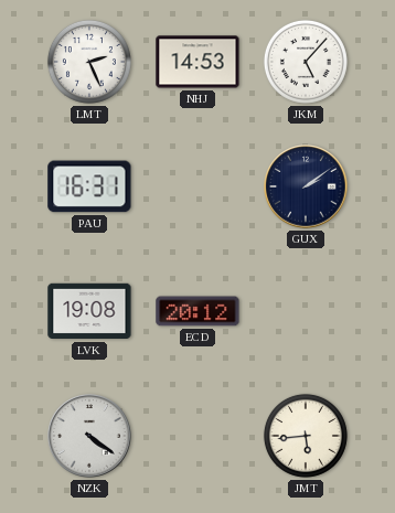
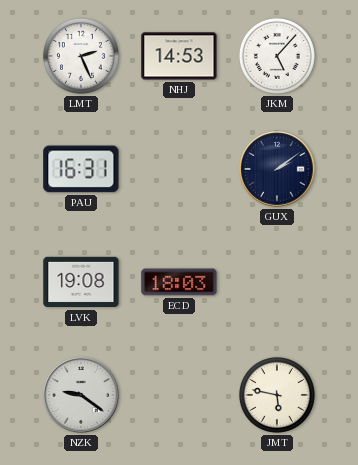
ECD: 20:12 -> 18:03 (179, 282)
NZK: 4:21 -> 9:21 (81, 395)
JMT: 5:44 -> 5:47 (277, 395)
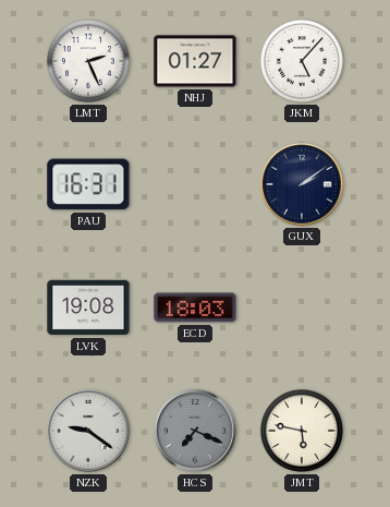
NHJ: 14:53 -> 01:27 (195, 61)
HCS: none -> 7:19 (195, 431)
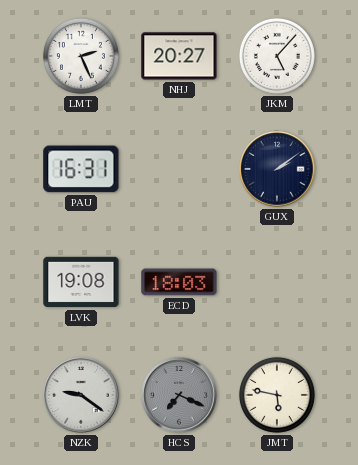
NHJ: 01:27 -> 20:27 (179, 56)
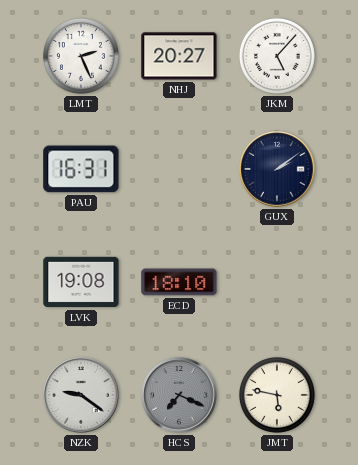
ECD: 18:03 -> 18:10 (179, 282)
